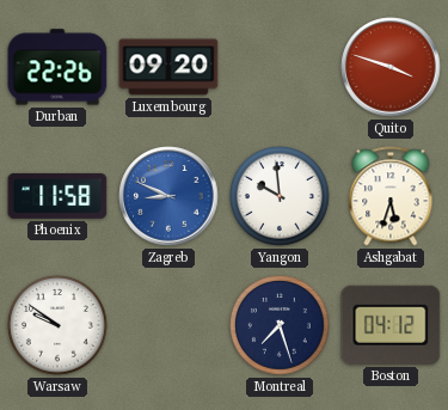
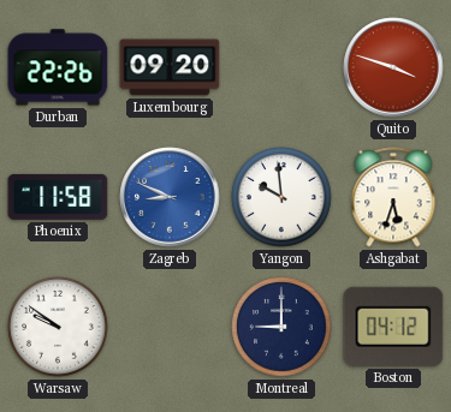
Montreal: 7:27 -> 9:00 (281, 327)
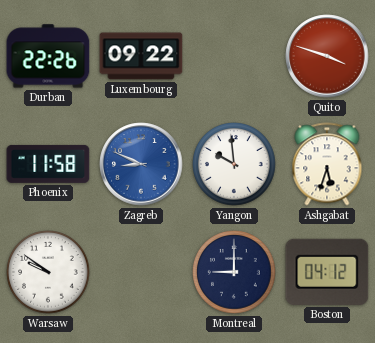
Luxembourg: 09:20 -> 09:22 (141, 56)
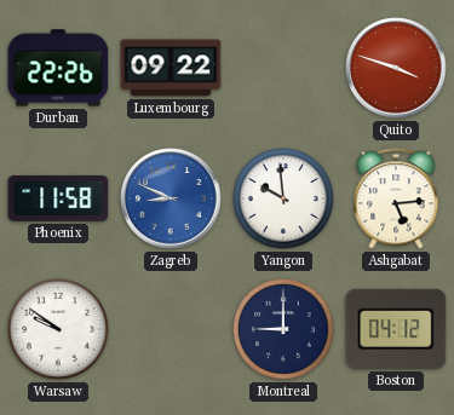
Ashgabat: 5:33 -> 5:14 (396, 198)
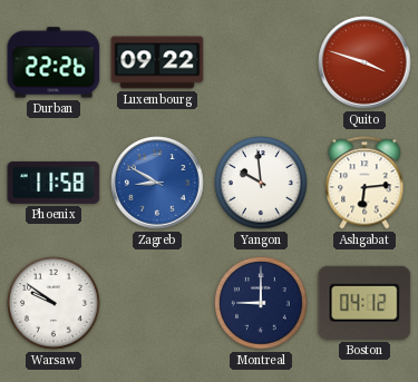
Zagreb: 8:49 -> 8:50 (157, 183)
Ashgabat: 5:14 -> 6:14 (364, 183)
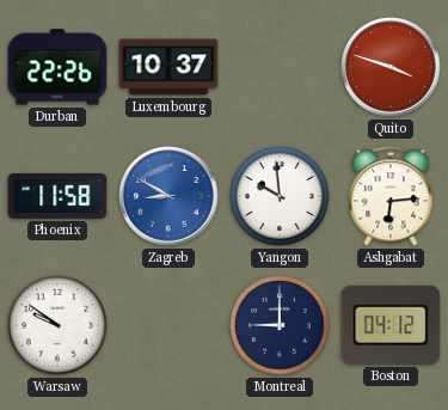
Luxembourg: 09:22 -> 10:37 (168, 67)
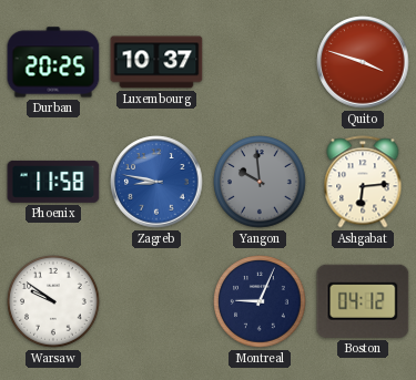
Durban: 22:26 -> 20:25 (53, 62)
Zagreb: 8:50 -> 8:47 (156, 182)
Yangon dial: white -> grey (260, 182)
Montreal: 9:00 -> 9:04 (260, 301)
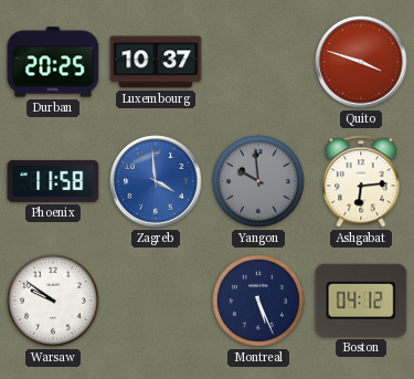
Zagreb: 8:47 -> 3:59 (156, 181)
Montreal: 9:04 -> 5:26 (258, 301)
